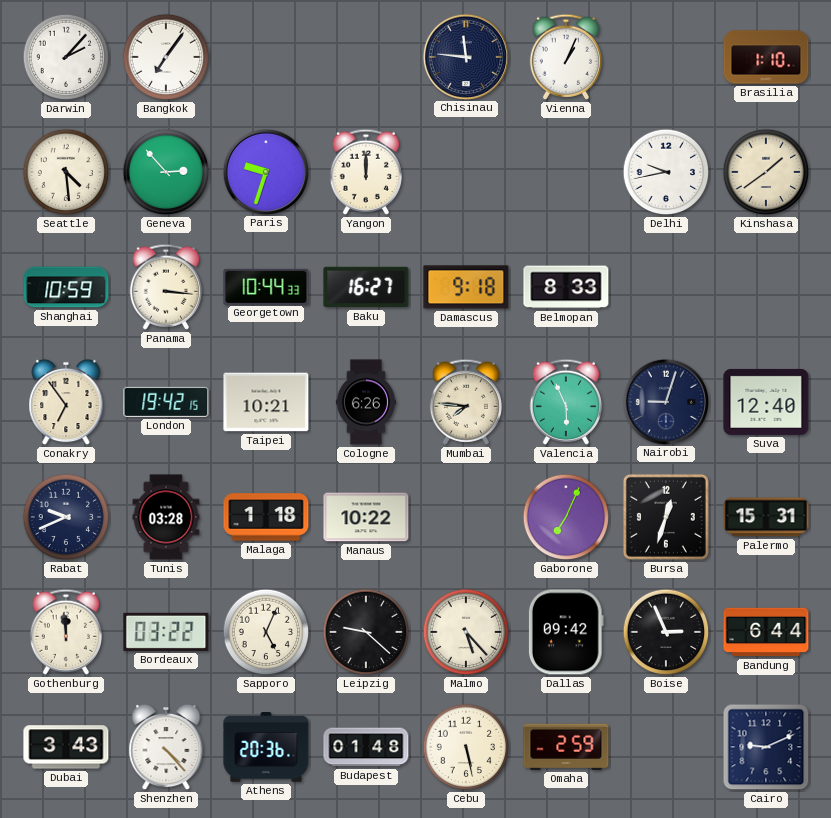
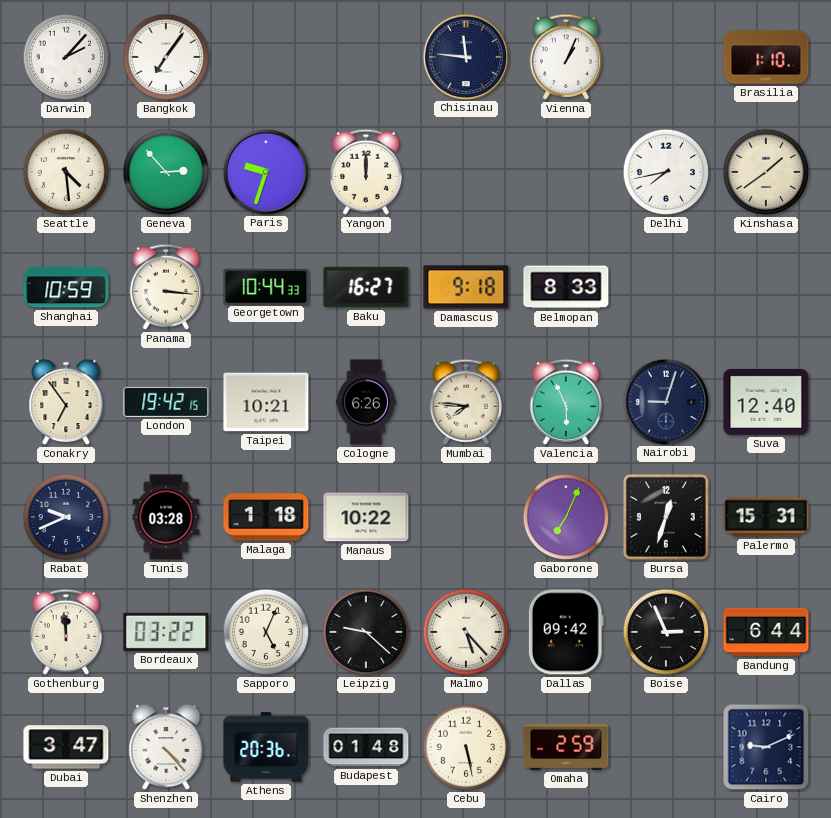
Delhi: 9:43 -> 7:43 (666, 172)
Dubai: 3:43 -> 3:47 (66, 747)
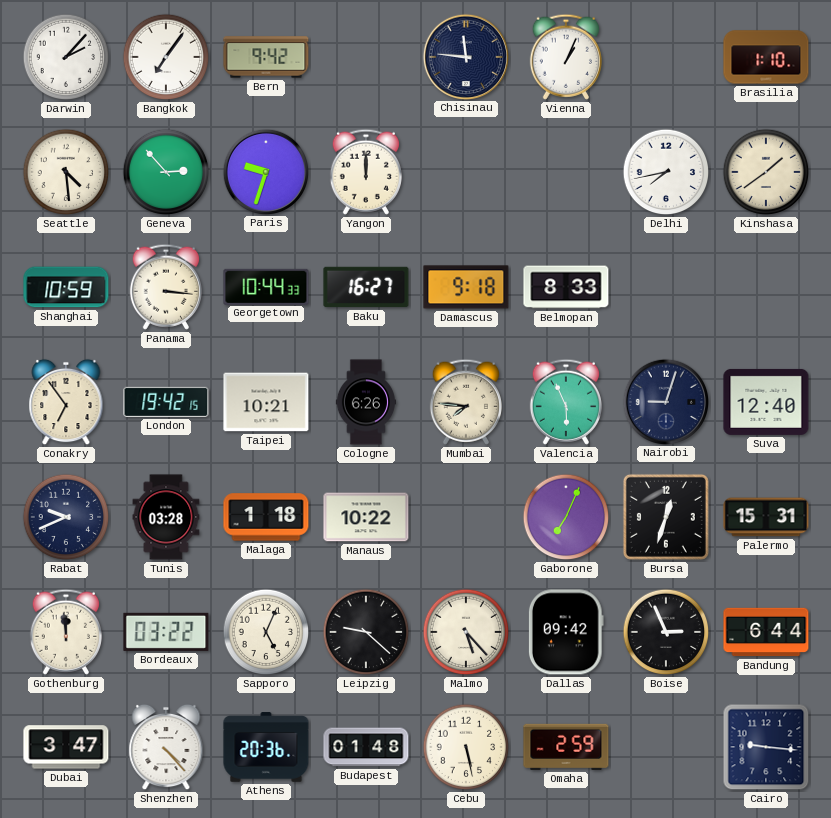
Bern: none -> 9:42 (266, 57)
Cairo: 9:11 -> 9:16 (766, 747)
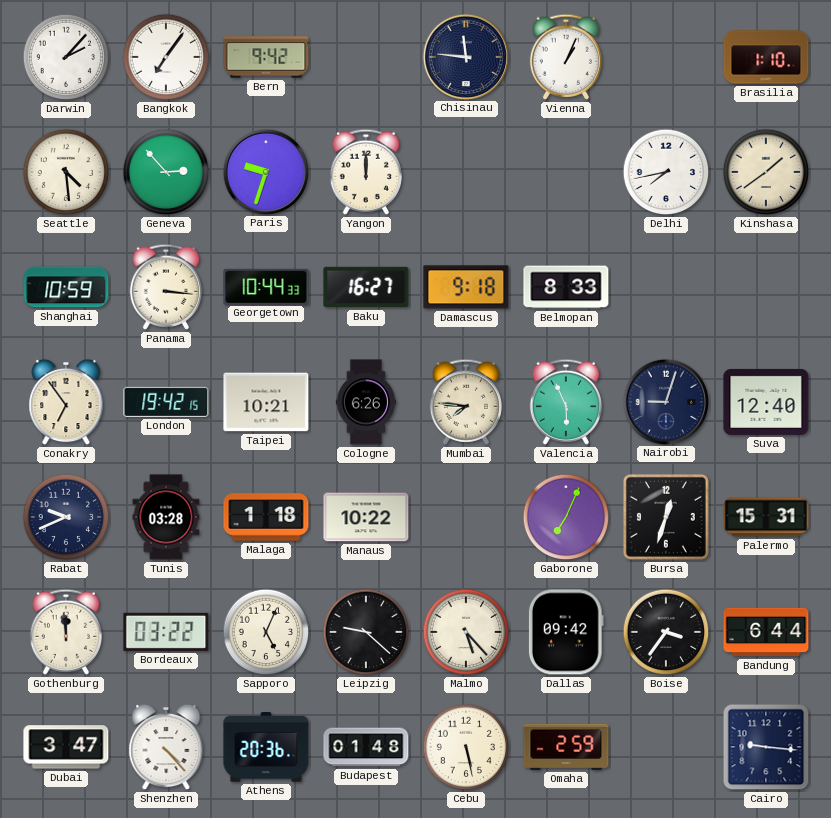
Boise: 2:56 -> 3:36 (666, 632)
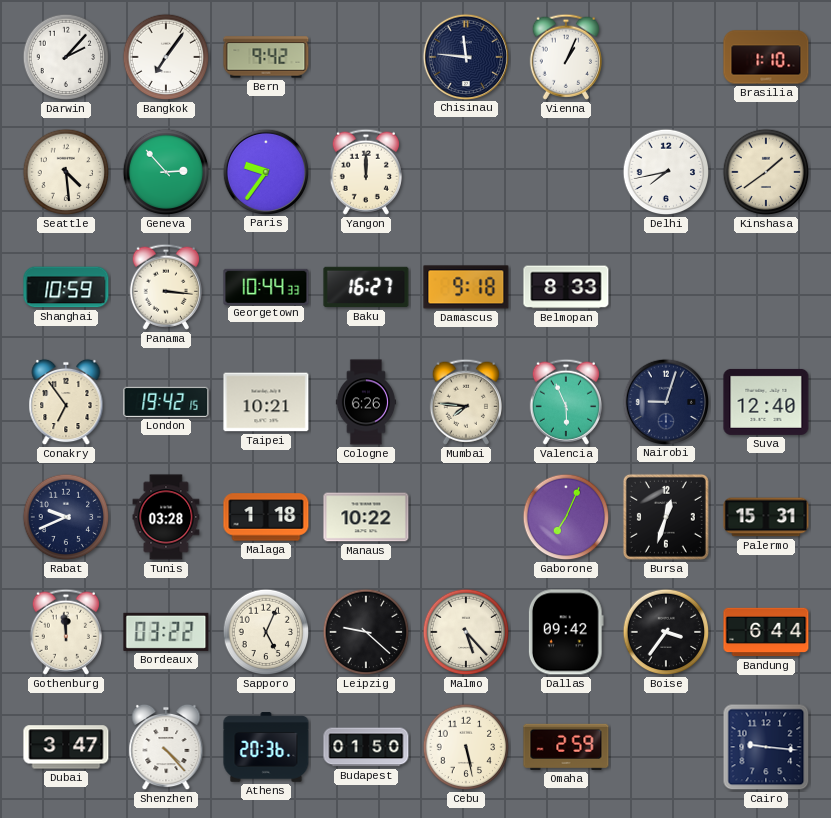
Paris: 9:33 -> 9:36 (265, 171)
Budapest: 01:48 -> 01:50 (366, 747)
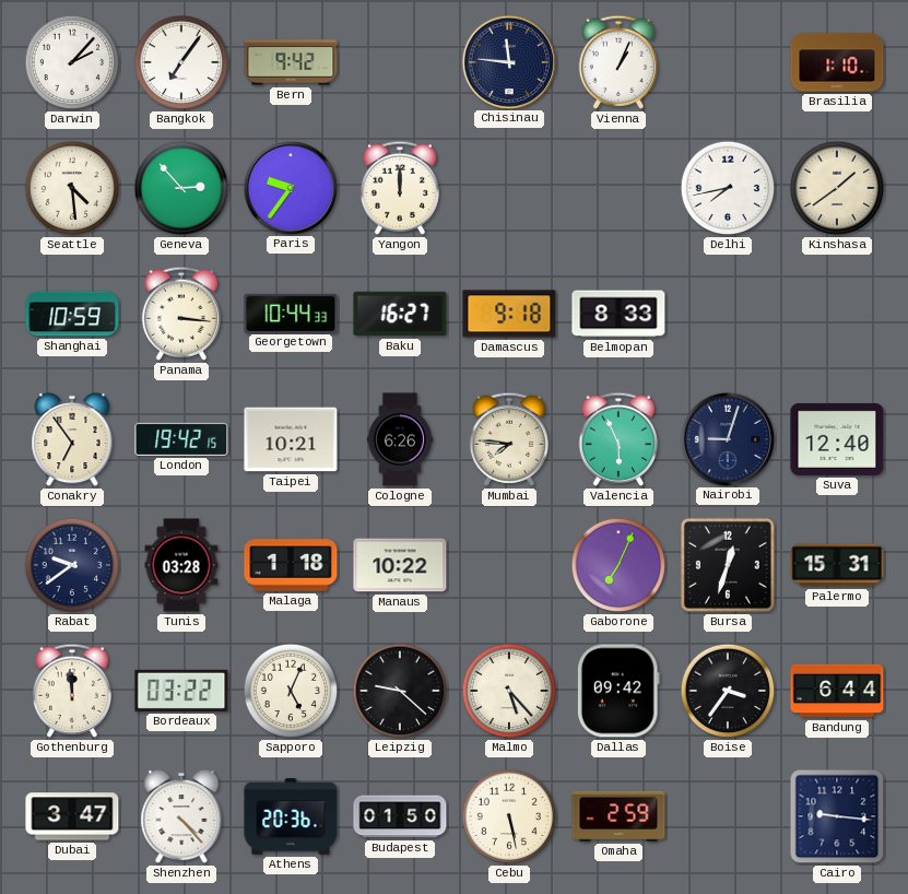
Rabat: 9:41 -> 9:39 (72, 565)
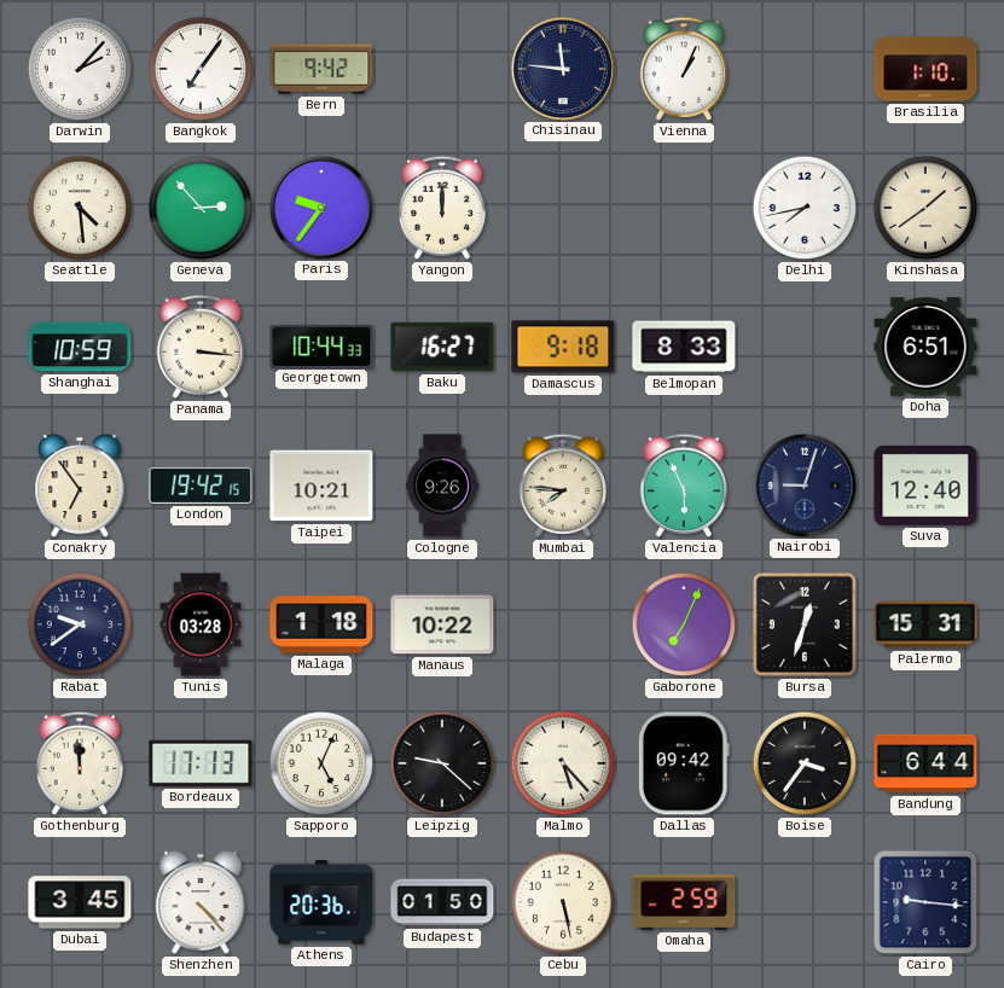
Doha: none -> 6:51 (925, 347)
Cologne: 6:26 -> 9:26 (441, 486)
Bordeaux: 03:22 -> 17:13 (201, 763)
Dubai: 3:47 -> 3:45 (80, 902)
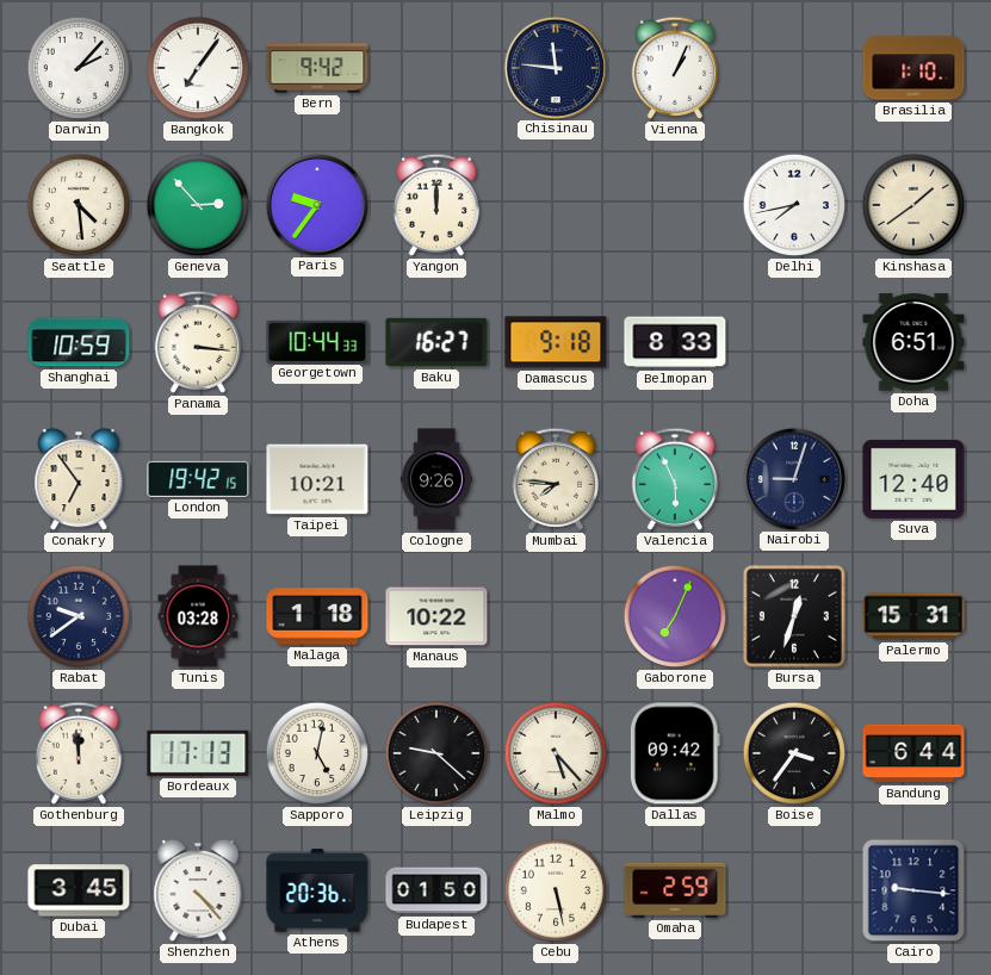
Sapporo: 5:04 -> 5:02 (317, 753)
